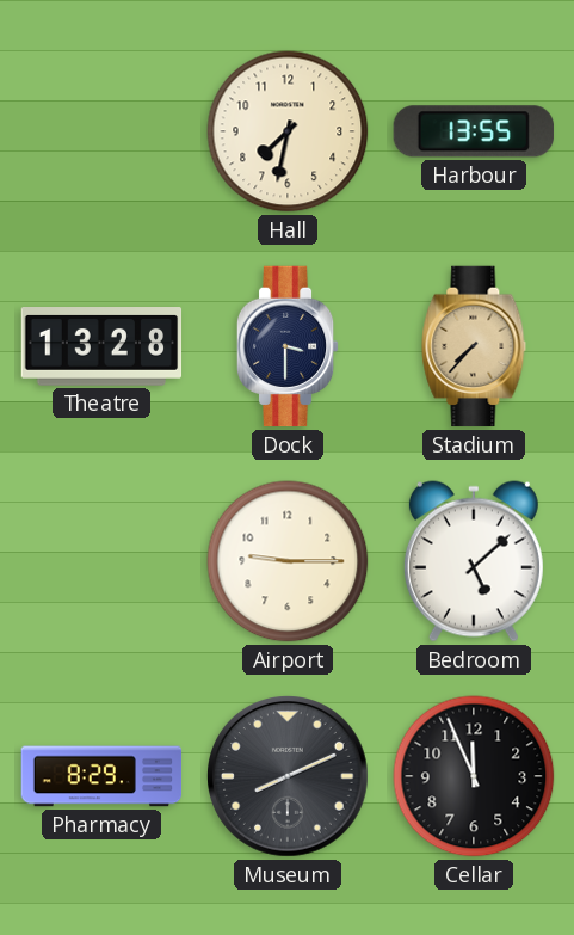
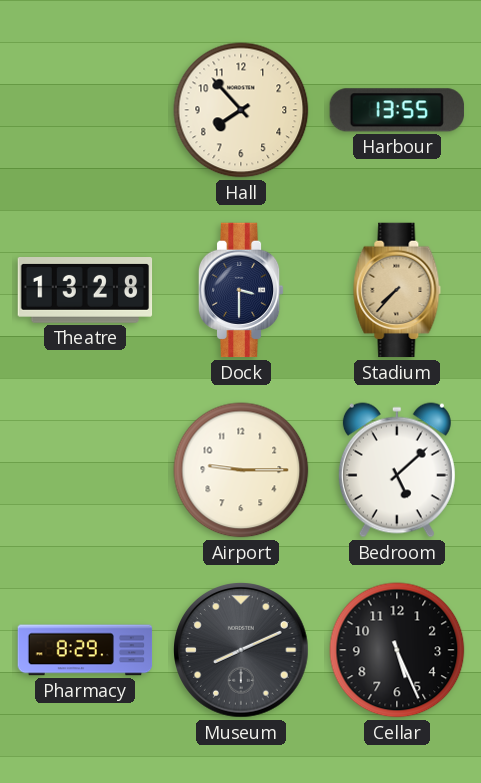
Hall: 7:32 -> 7:53 (241, 110)
Cellar: 11:56 -> 5:26 (397, 650)
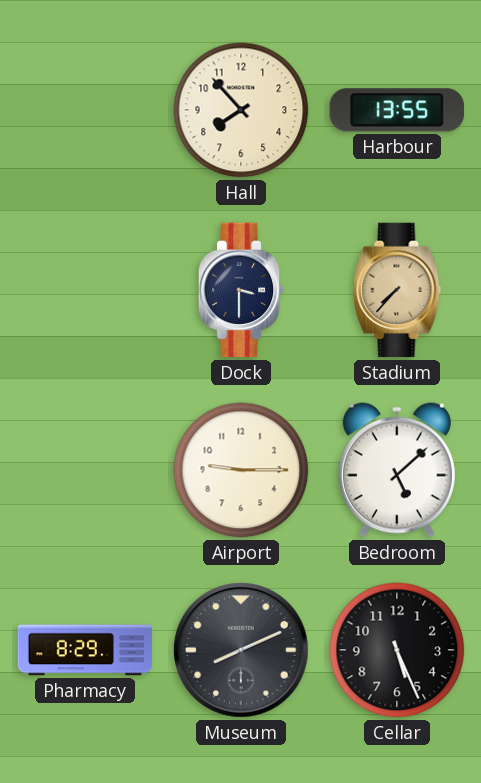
Theatre: 13:28 -> none (85, 291)
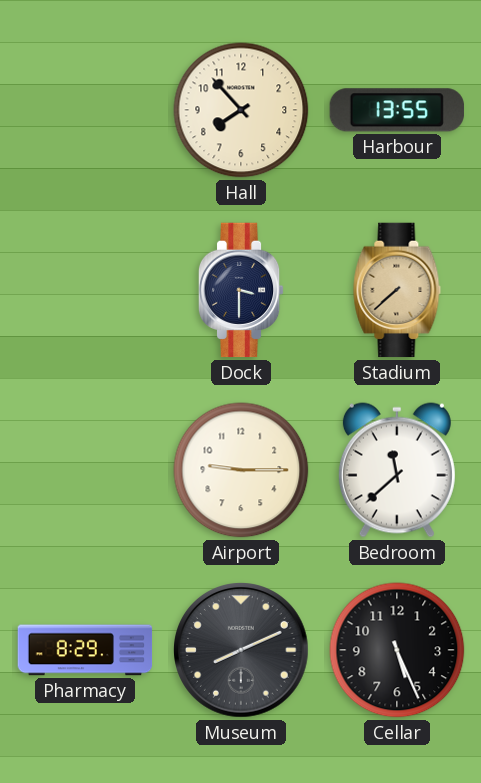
Stadium: 7:37 -> 7:38 (397, 290)
Bedroom: 5:08 -> 11:38 (397, 470)
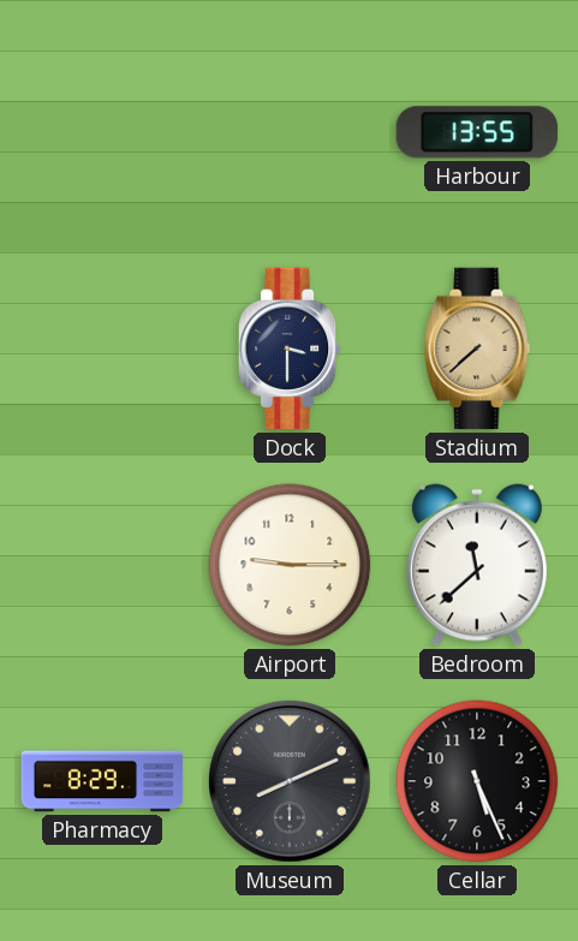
Hall: 7:53 -> none (241, 110)
